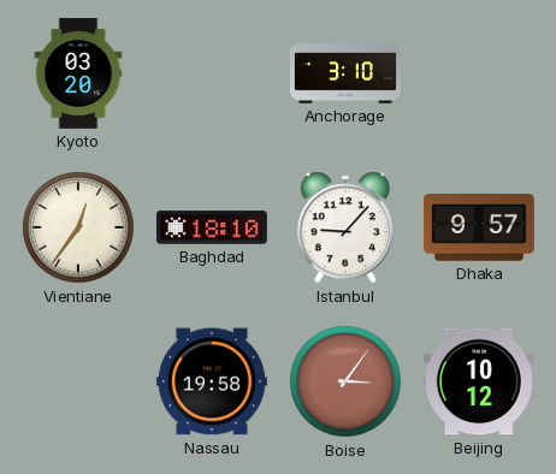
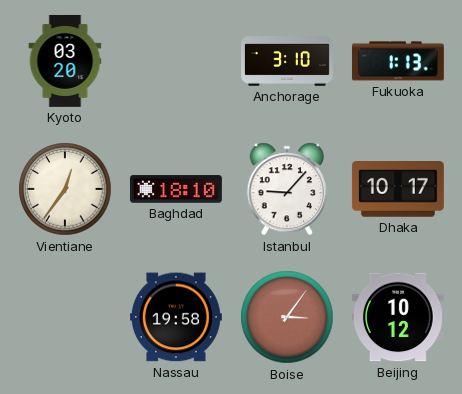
Fukuoka: none -> 1:13 (398, 61)
Dhaka: 9:57 -> 10:17 (398, 190)
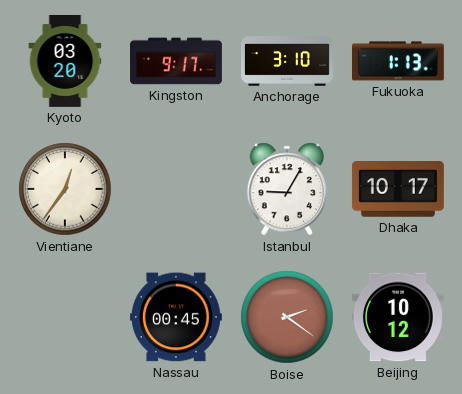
Kingston: none -> 9:17 (177, 61)
Baghdad: 18:10 -> none (176, 189)
Istanbul: 9:07 -> 9:05 (287, 189)
Nassau: 19:58 -> 00:45 (176, 317)
Boise: 3:06 -> 2:21 (287, 317)
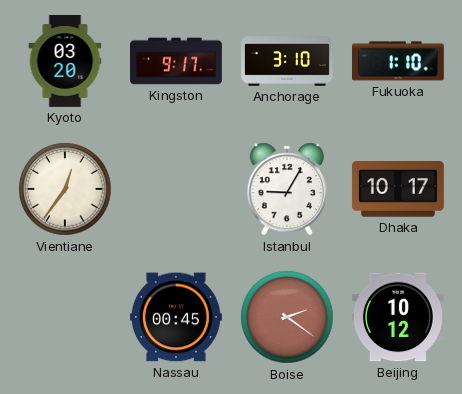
Fukuoka: 1:13 -> 1:10 (398, 61)
